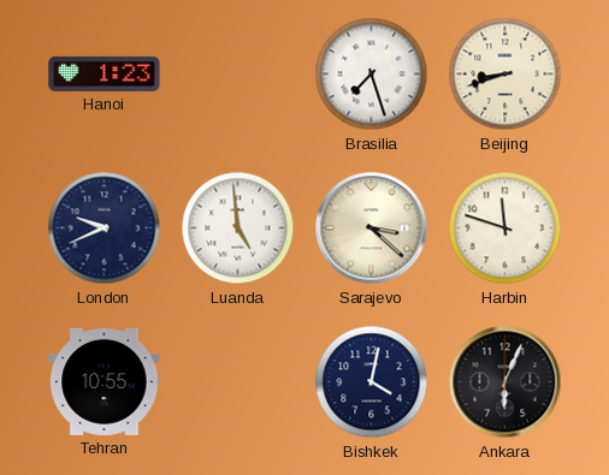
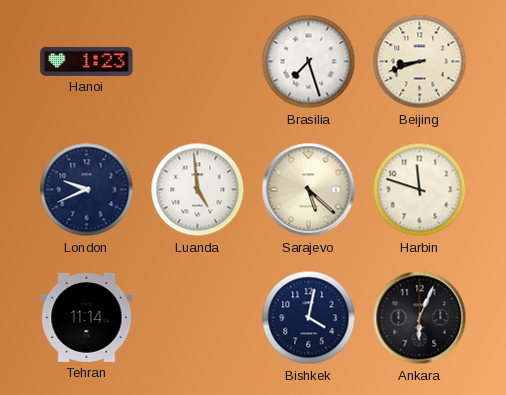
Sarajevo: 3:22 -> 5:22 (309, 190)
Tehran: 10:55 -> 11:14 (87, 317)
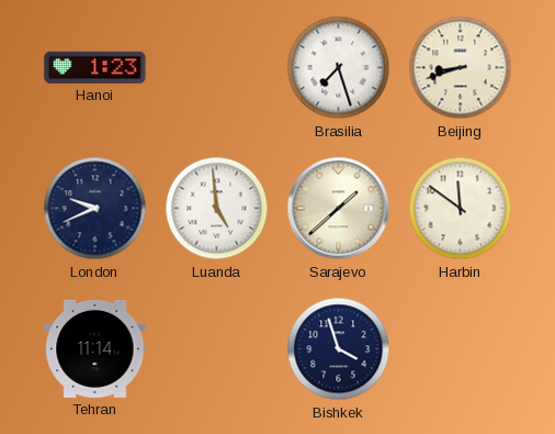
Sarajevo: 5:22 -> 1:38 (339, 209)
Harbin: 11:48 -> 11:51 (461, 209)
Bishkek: 4:02 -> 3:57 (339, 349)
Ankara: 6:04 -> none (420, 318)
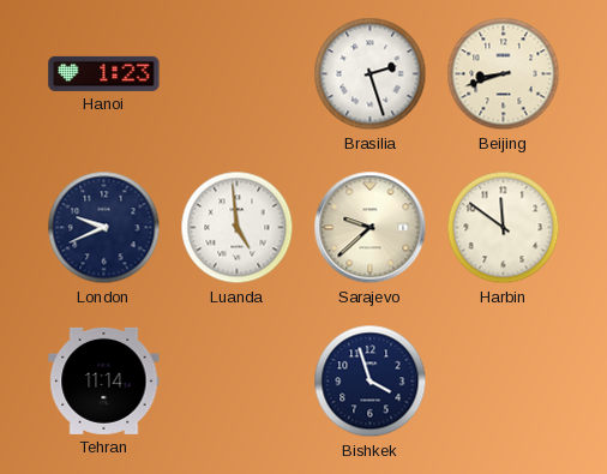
Brasilia: 7:27 -> 2:27 (371, 74)
Sarajevo: 1:38 -> 9:38 (371, 228)
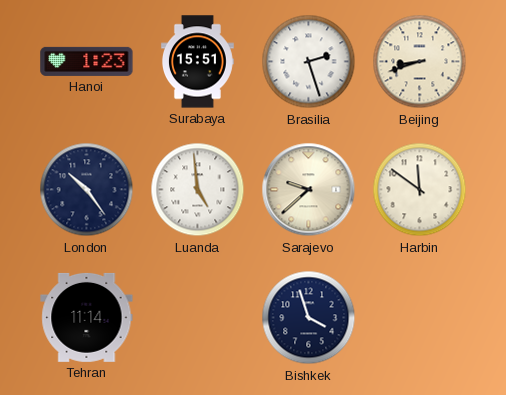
Surabaya: none -> 15:51 (197, 62)
London: 9:41 -> 10:24 (87, 190)
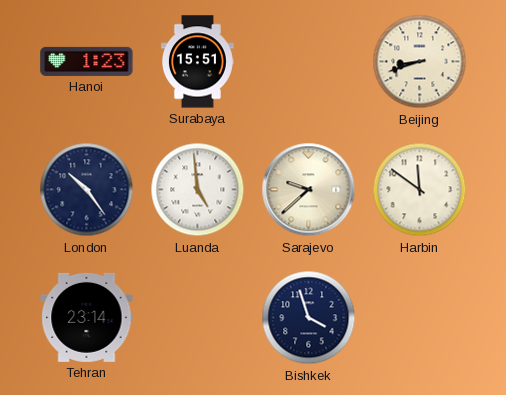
Brasilia: 2:27 -> none (309, 62)
Tehran: 11:14 -> 23:14 (87, 317)
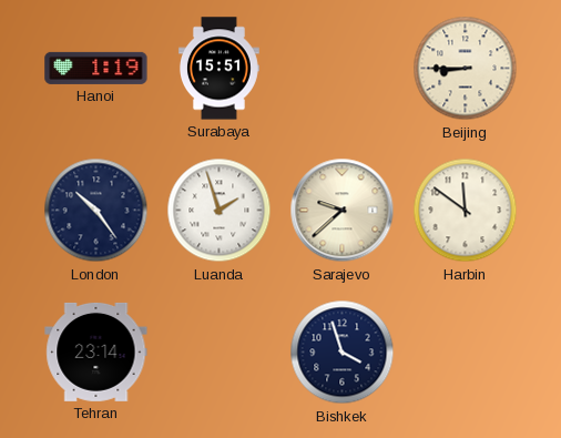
Hanoi: 1:23 -> 1:19 (96, 68)
Beijing: 8:42 -> 8:45 (466, 69)
Luanda: 4:59 -> 1:57 (220, 211)
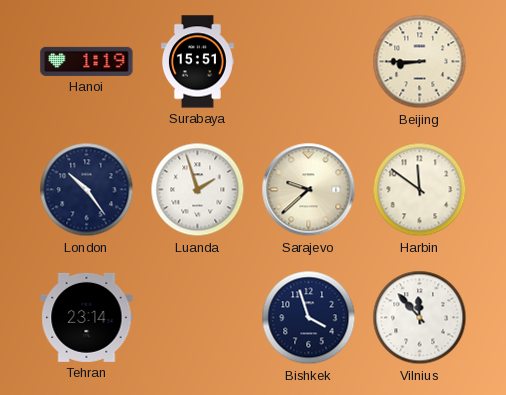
Vilnius: none -> 11:53 (420, 318)
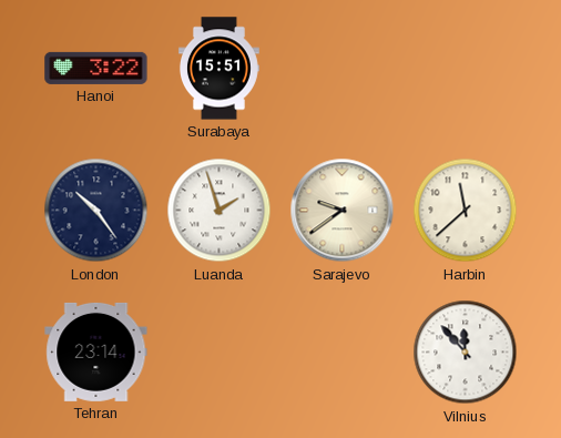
Hanoi: 1:19 -> 3:22 (96, 68)
Beijing: 8:45 -> none (420, 62)
Sarajevo: 9:38 -> 9:39 (343, 211)
Harbin: 11:51 -> 11:38 (466, 211)
Bishkek: 3:57 -> none (309, 318)
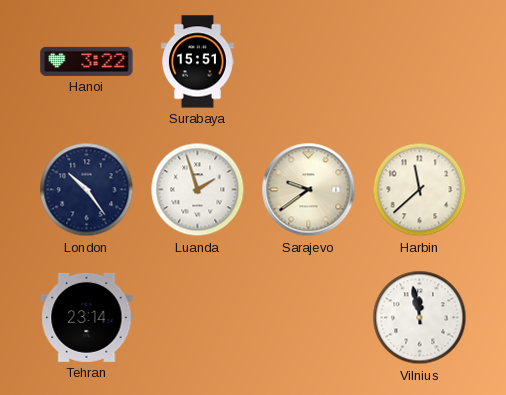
Vilnius: 11:53 -> 11:58 (420, 318)
